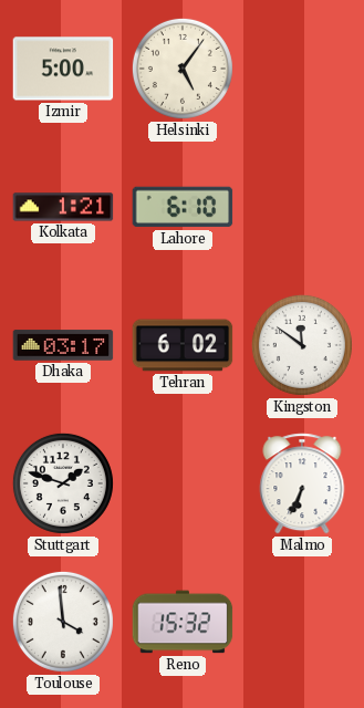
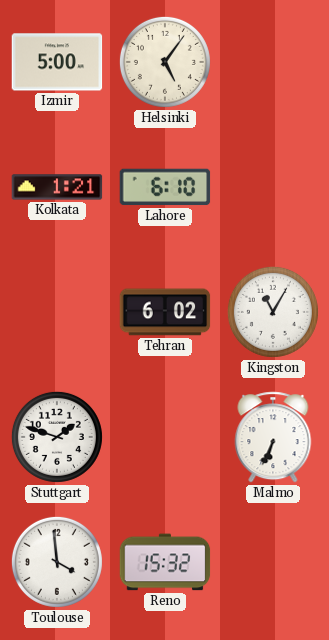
Dhaka: 03:17 -> none (63, 345)
Kingston: 11:51 -> 11:05 (273, 312)
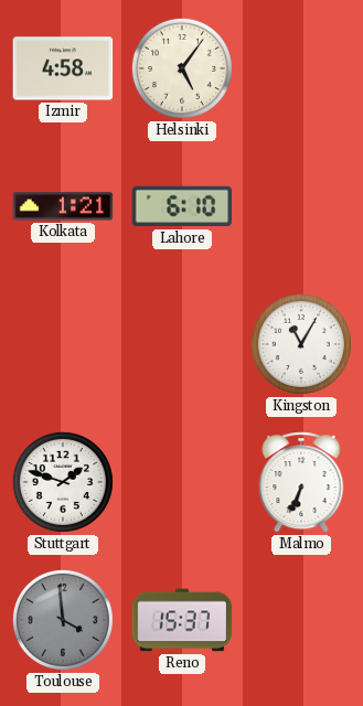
Izmir: 5:00 -> 4:58 (63, 68)
Tehran: 6:02 -> none (165, 312)
Toulouse dial: white -> grey (63, 620)
Reno: 15:32 -> 15:37 (182, 620)
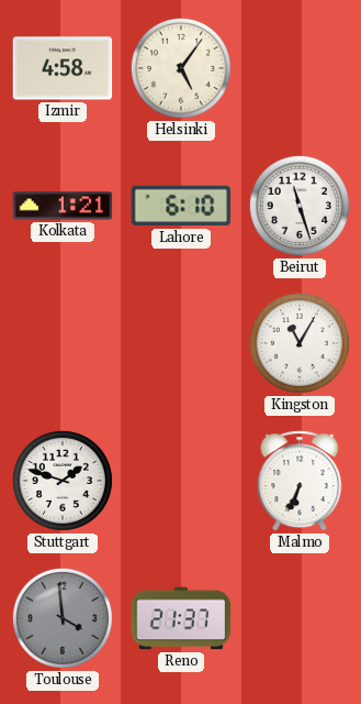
Beirut: none -> 11:27 (300, 206)
Reno: 15:37 -> 21:37 (181, 618)
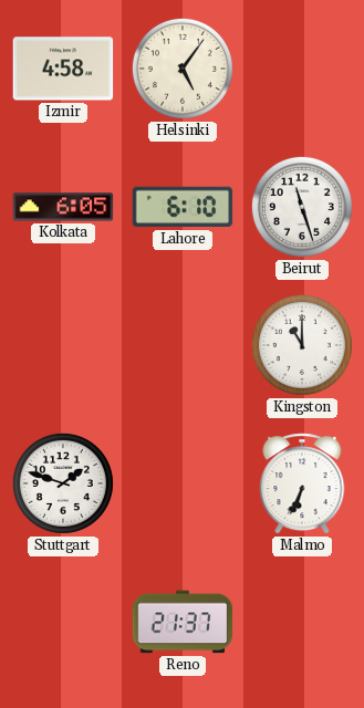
Kolkata: 1:21 -> 6:05 (63, 207)
Kingston: 11:05 -> 11:00 (302, 345)
Toulouse: 3:59 -> none (63, 618)
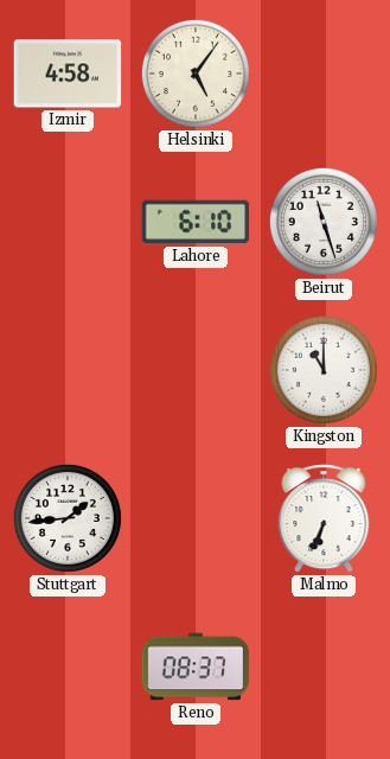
Kolkata: 6:05 -> none (63, 207)
Stuttgart: 1:48 -> 1:44 (68, 518)
Reno: 21:37 -> 08:37 (196, 666)
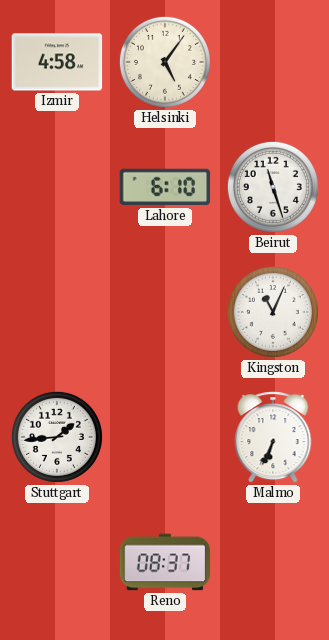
Kingston: 11:00 -> 11:04 (273, 312)
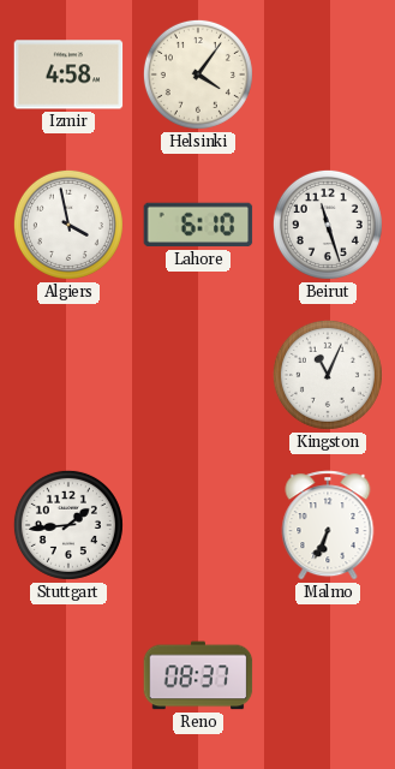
Helsinki: 5:06 -> 4:06 (198, 74)
Algiers: none -> 3:58 (68, 225)
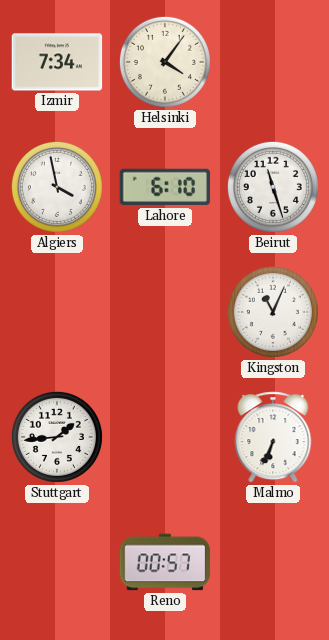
Izmir: 4:58 -> 7:34 (57, 62)
Reno: 08:37 -> 00:57 (165, 562)
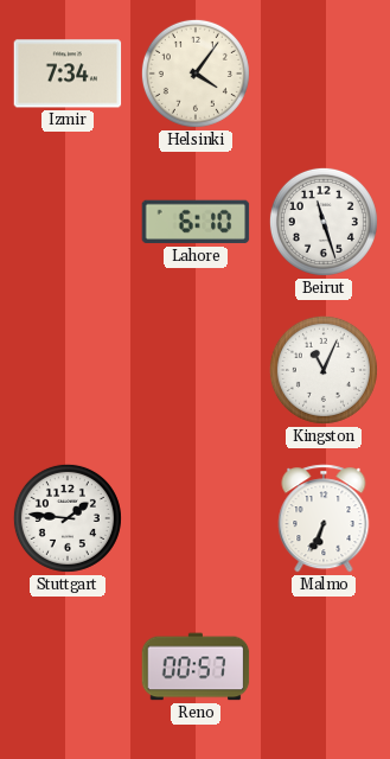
Algiers: 3:58 -> none (57, 187)
Stuttgart: 1:44 -> 1:46 (68, 518)
